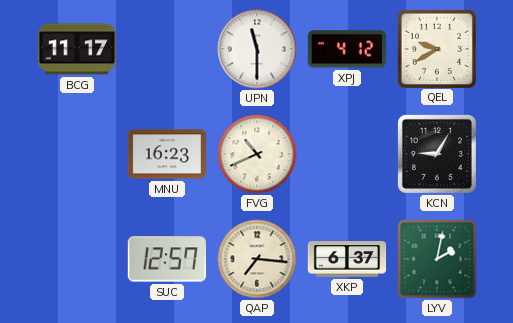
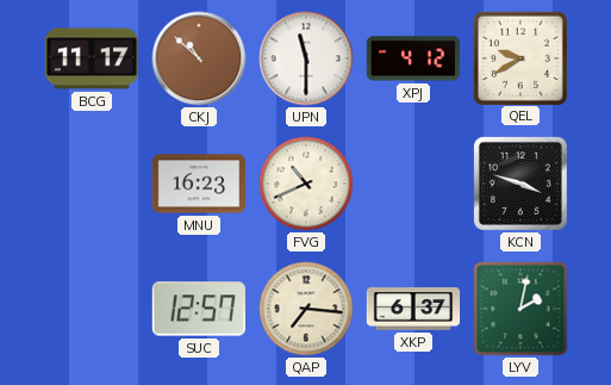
CKJ: none -> 10:52 (199, 58)
KCN: 9:05 -> 3:48 (520, 184)
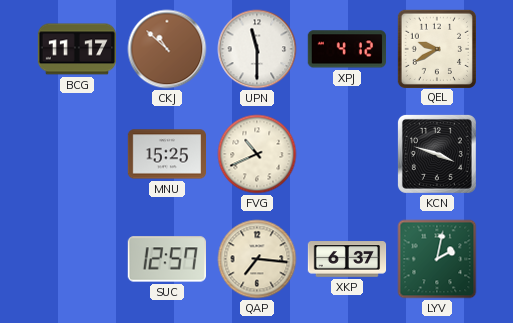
MNU: 16:23 -> 15:25 (166, 154)
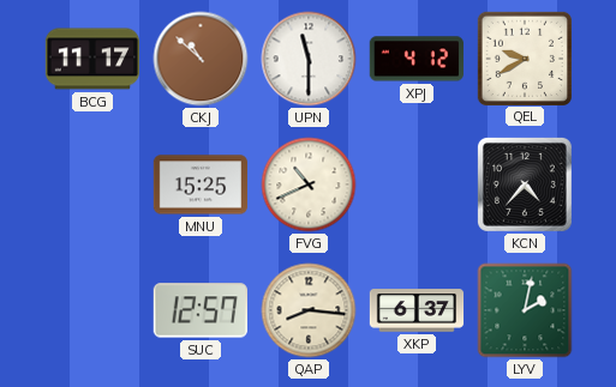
KCN: 3:48 -> 4:37 (525, 185)
QAP: 7:16 -> 8:16 (309, 310)
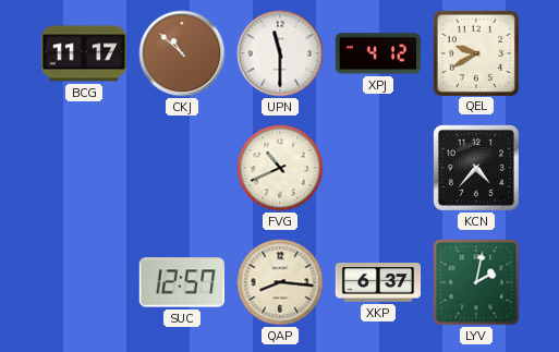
MNU: 15:25 -> none (199, 185)
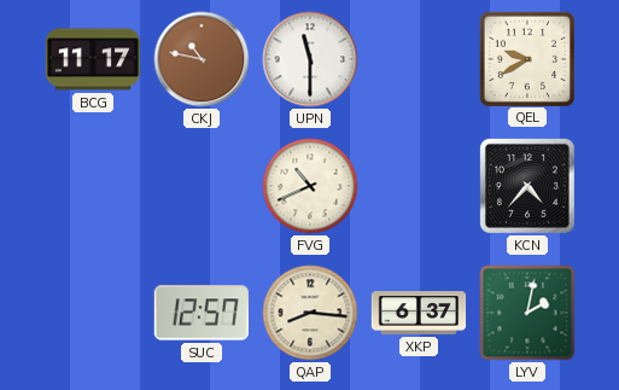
CKJ: 10:52 -> 10:47 (202, 59)
XPJ: 4:12 -> none (378, 53)
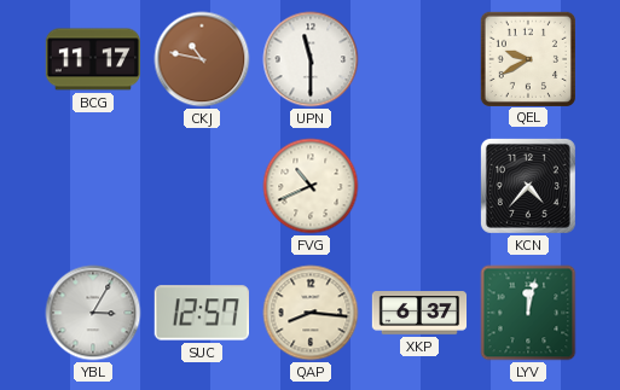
YBL: none -> 3:05 (93, 313)
LYV: 2:02 -> 12:02 (528, 313)
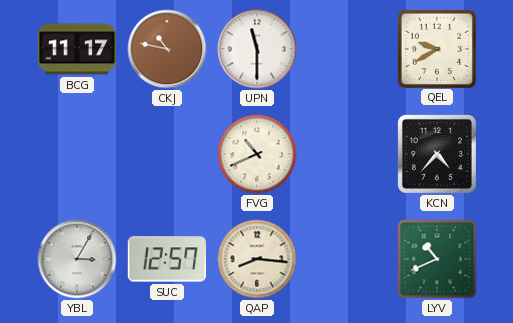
XKP: 6:37 -> none (419, 313)
LYV: 12:02 -> 10:41 (437, 259)
